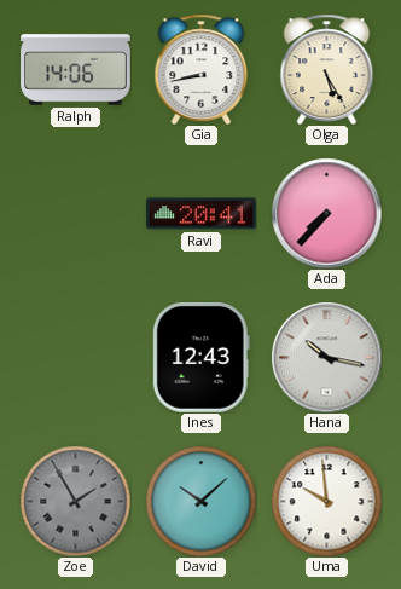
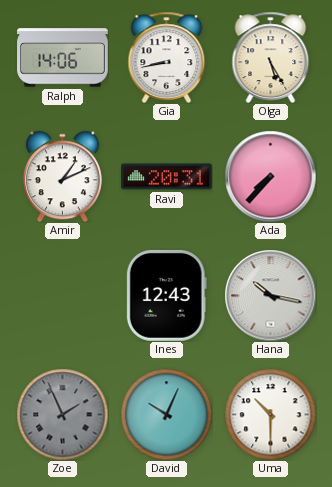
Amir: none -> 1:11 (62, 176)
Ravi: 20:41 -> 20:31 (167, 177)
Zoe: 1:55 -> 1:56 (62, 414)
David: 10:08 -> 10:04 (166, 414)
Uma: 9:59 -> 10:30 (270, 414)
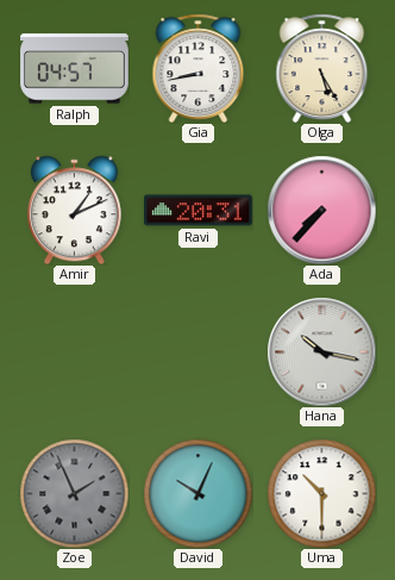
Ralph: 14:06 -> 04:57 (75, 69)
Ines: 12:43 -> none (166, 295)
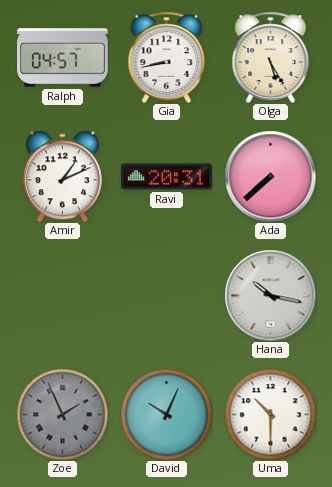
Ada: 7:37 -> 7:38 (270, 176)
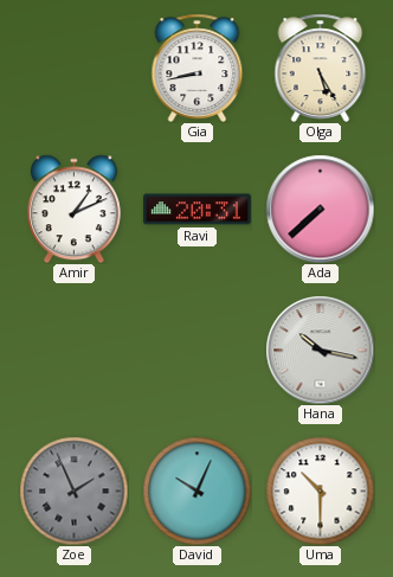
Ralph: 04:57 -> none (63, 58)
